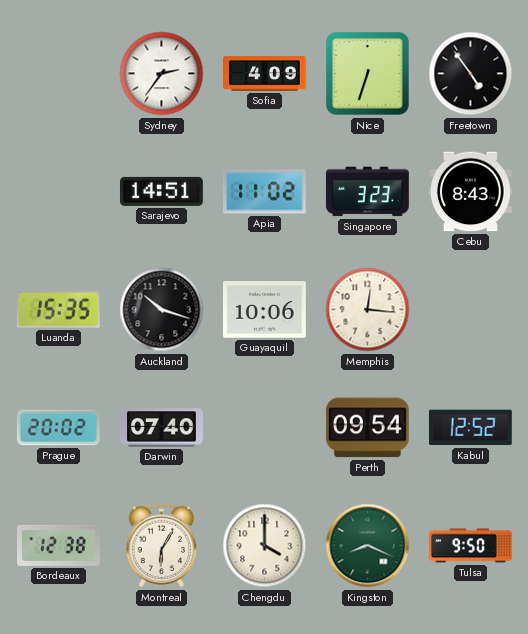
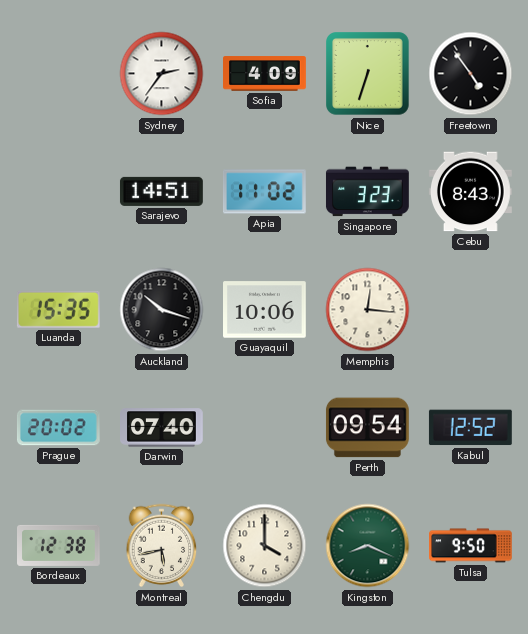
Montreal: 6:05 -> 5:43 (162, 546)
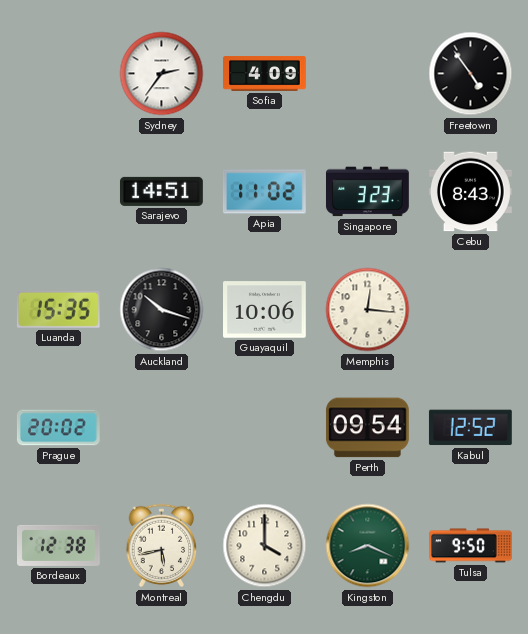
Nice: 6:33 -> none (368, 74)
Darwin: 07:40 -> none (162, 428)
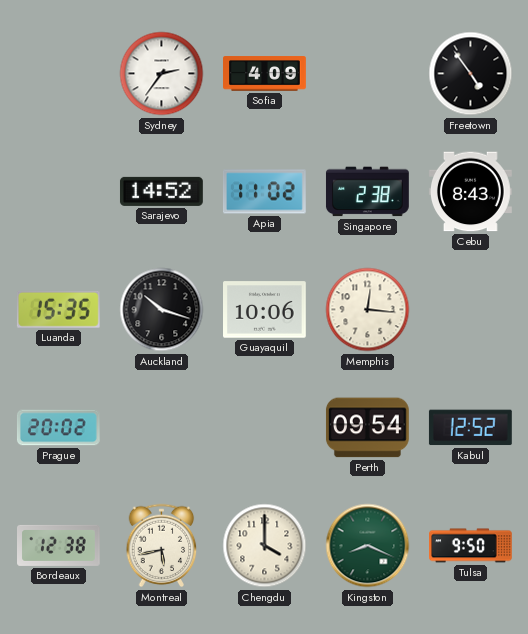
Sarajevo: 14:51 -> 14:52 (161, 191)
Singapore: 3:23 -> 2:38 (367, 192)
